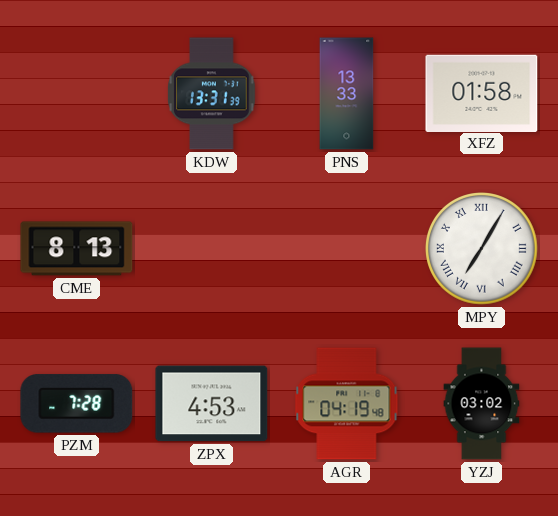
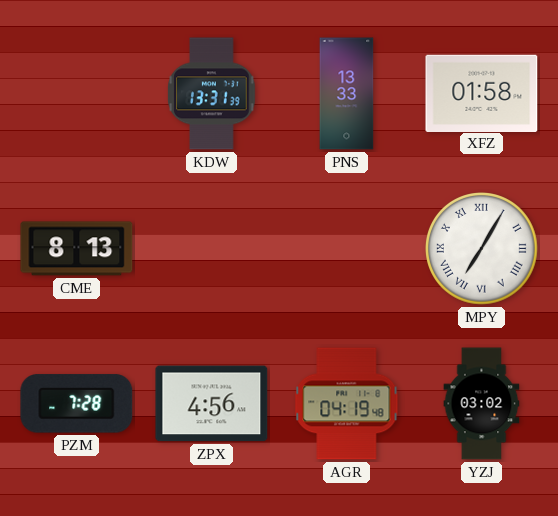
ZPX: 4:53 -> 4:56 (212, 404)
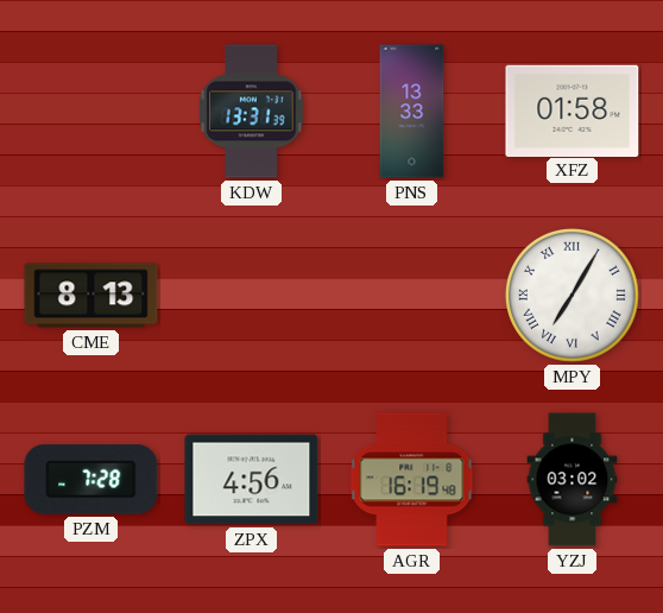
AGR: 04:19 -> 16:19 (412, 480)
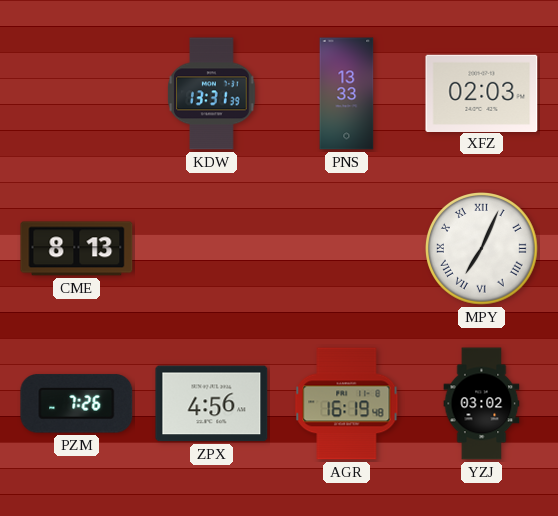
XFZ: 01:58 -> 02:03 (482, 93)
MPY: 7:05 -> 7:04 (482, 249)
PZM: 7:28 -> 7:26 (77, 404)
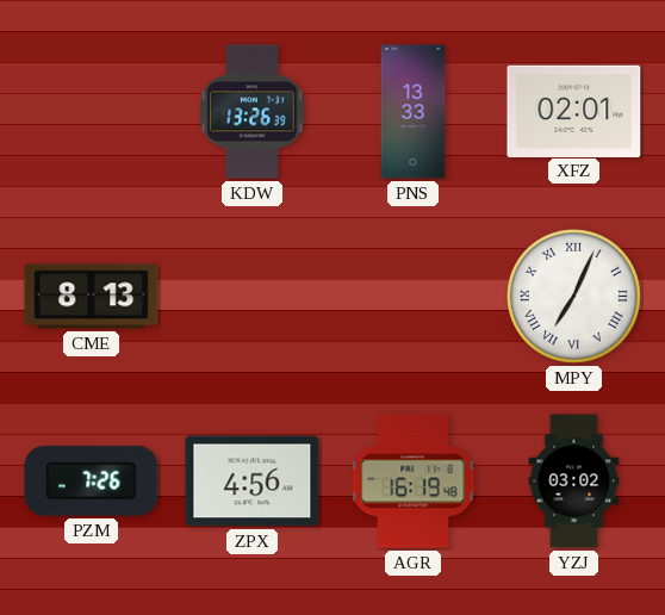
KDW: 13:31 -> 13:26 (253, 112)
XFZ: 02:03 -> 02:01 (574, 111)
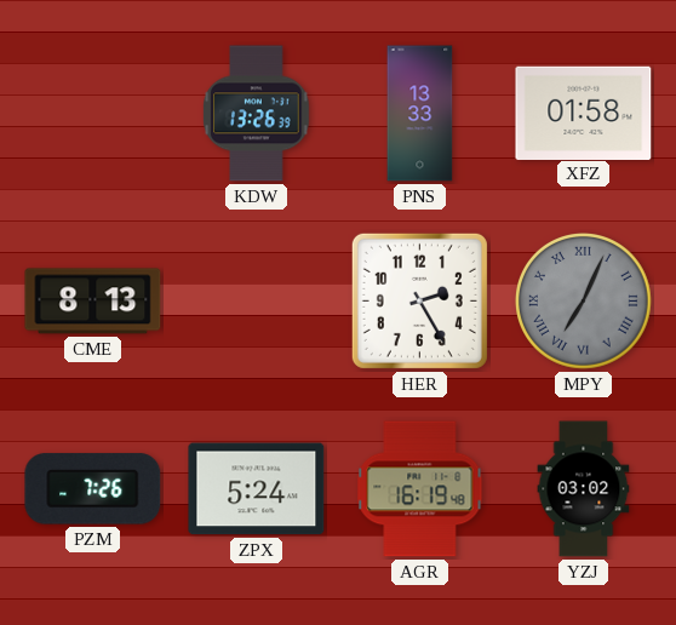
XFZ: 02:01 -> 01:58 (584, 113)
HER: none -> 2:25 (419, 300)
MPY dial: white -> grey (584, 302)
ZPX: 4:56 -> 5:24 (257, 489)
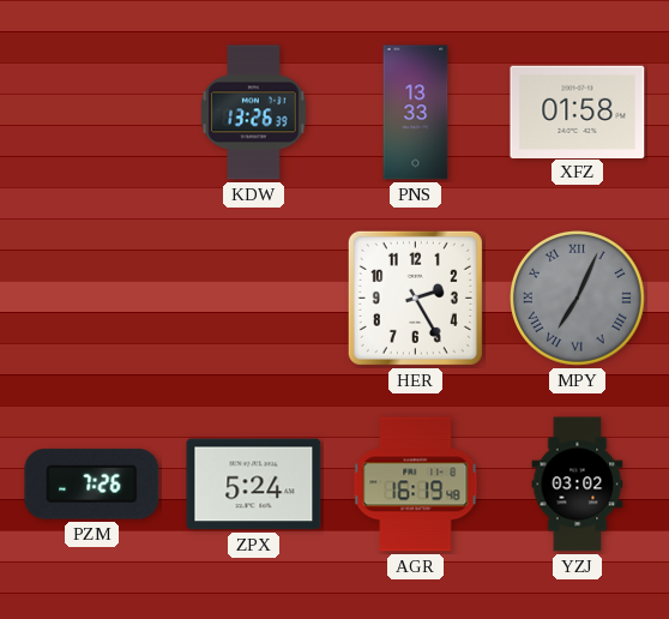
CME: 8:13 -> none (93, 302)
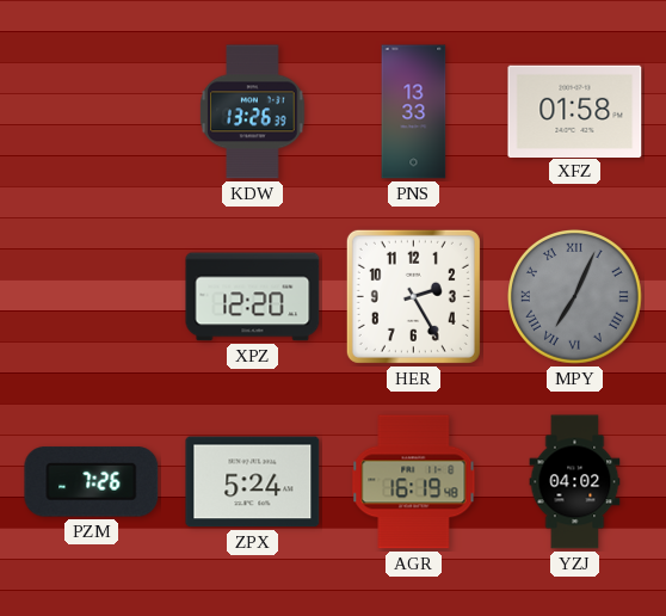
XPZ: none -> 12:20 (253, 297)
YZJ: 03:02 -> 04:02 (575, 482)
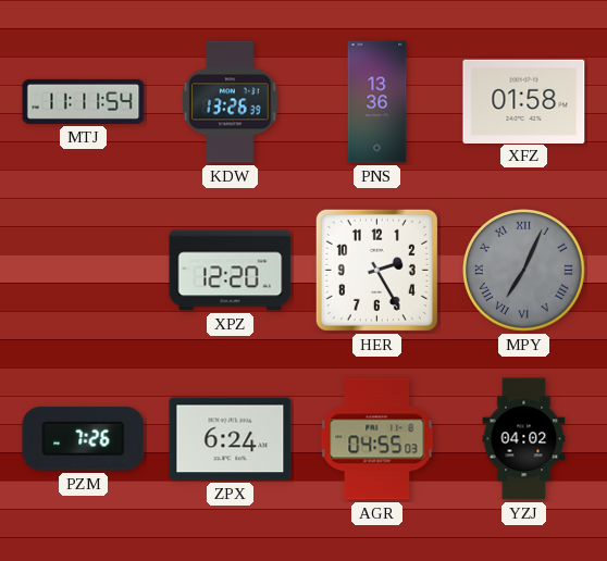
MTJ: none -> 11:11 (84, 101)
PNS: 13:33 -> 13:36 (377, 102)
ZPX: 5:24 -> 6:24 (231, 439)
AGR: 16:19 -> 04:55 (377, 439)
